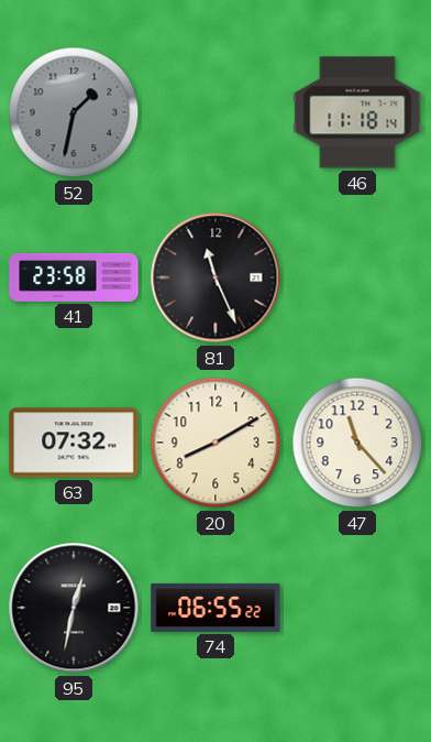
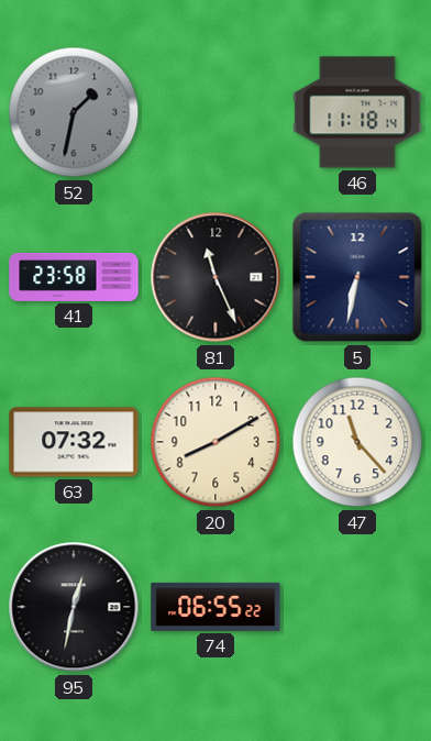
5: none -> 6:32 (357, 277)
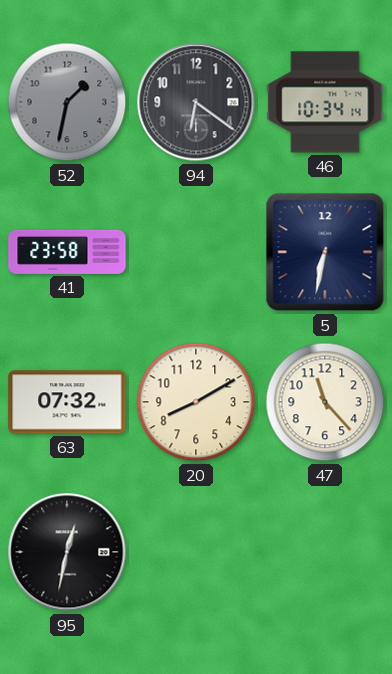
94: none -> 6:21 (196, 102)
46: 11:18 -> 10:34 (325, 102)
81: 11:26 -> none (215, 277)
74: 06:55 -> none (215, 607)
